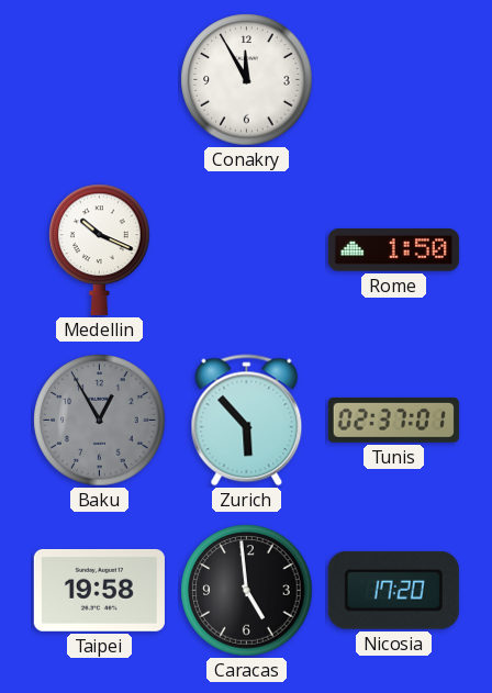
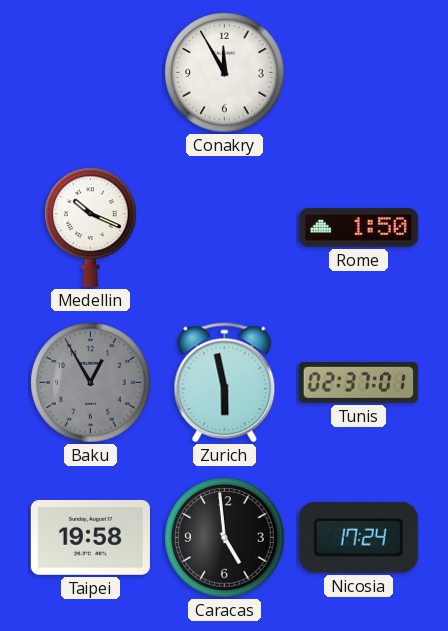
Zurich: 5:53 -> 5:58 (225, 383)
Nicosia: 17:20 -> 17:24 (358, 537)
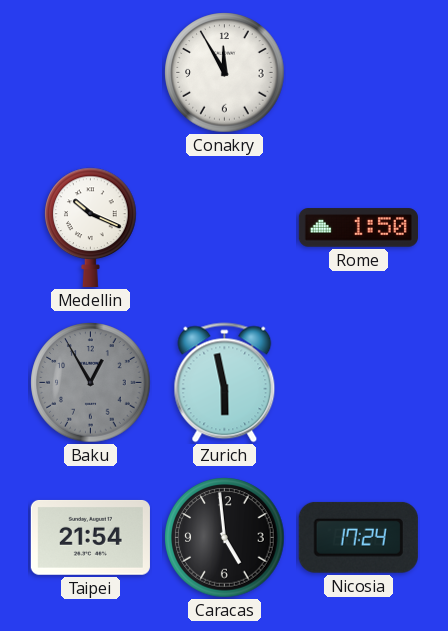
Tunis: 02:37 -> none (358, 382)
Taipei: 19:58 -> 21:54 (90, 537)
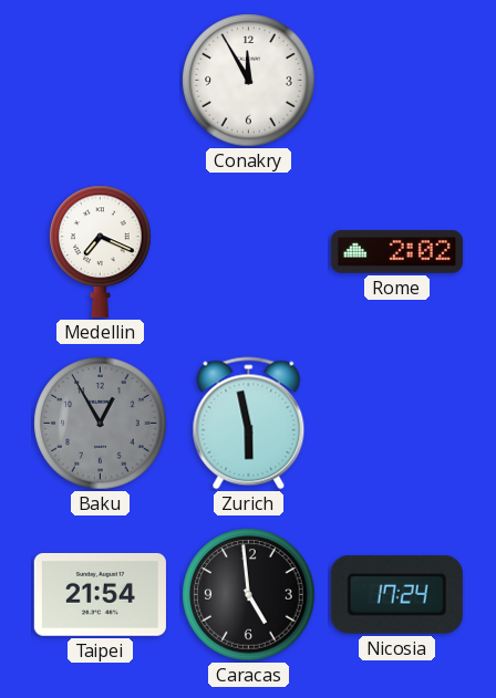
Medellin: 10:19 -> 7:19 (101, 251)
Rome: 1:50 -> 2:02 (396, 252)
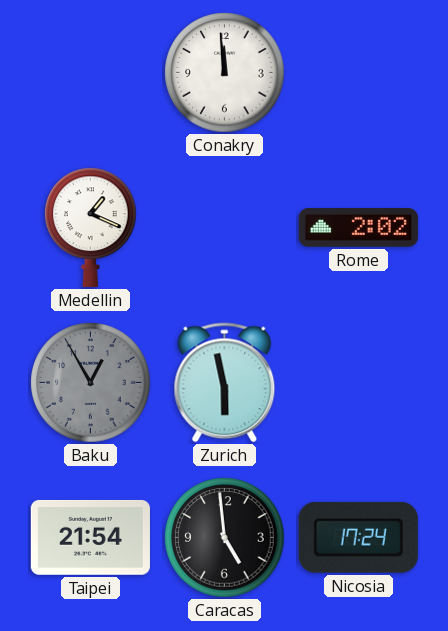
Conakry: 11:55 -> 11:59 (225, 73)
Medellin: 7:19 -> 1:19 (91, 227)
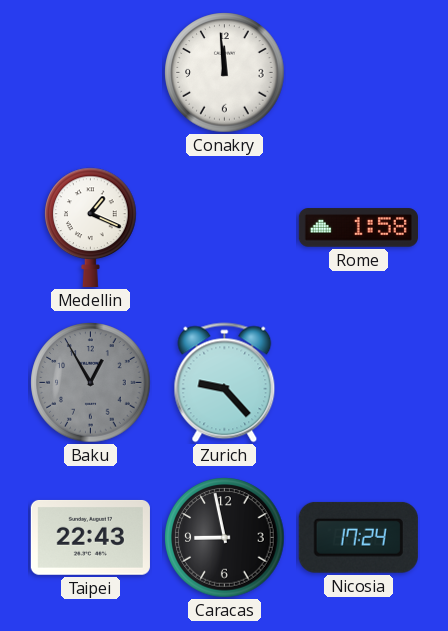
Rome: 2:02 -> 1:58 (358, 228)
Zurich: 5:58 -> 9:23 (225, 383)
Taipei: 21:54 -> 22:43 (90, 537)
Caracas: 4:59 -> 8:58 (225, 538)
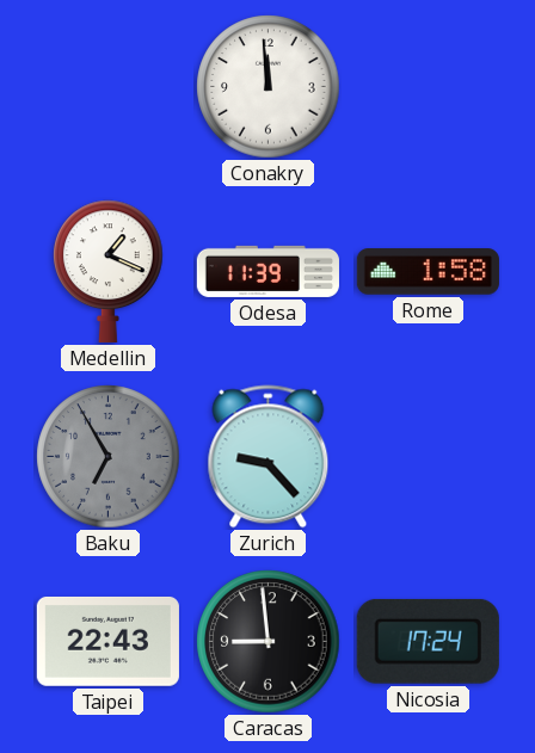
Odesa: none -> 11:39 (267, 271)
Baku: 12:55 -> 6:55 (109, 457)
Caracas: 8:58 -> 8:59 (269, 642)
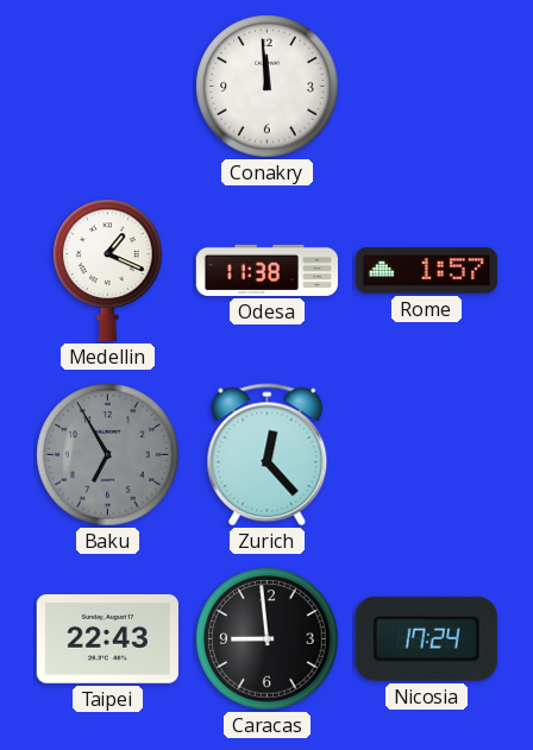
Odesa: 11:39 -> 11:38 (266, 270)
Rome: 1:58 -> 1:57 (426, 271)
Zurich: 9:23 -> 12:23 (268, 455)
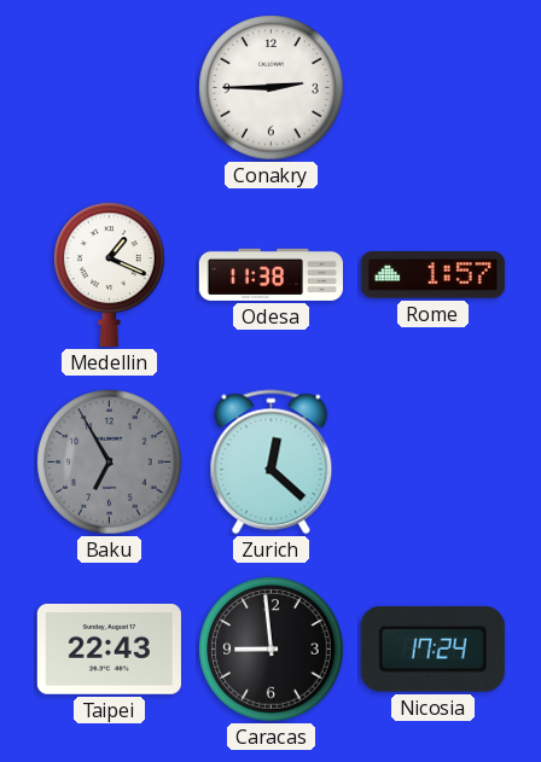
Conakry: 11:59 -> 2:45 (272, 88)
Zurich: 12:23 -> 12:22 (272, 463)
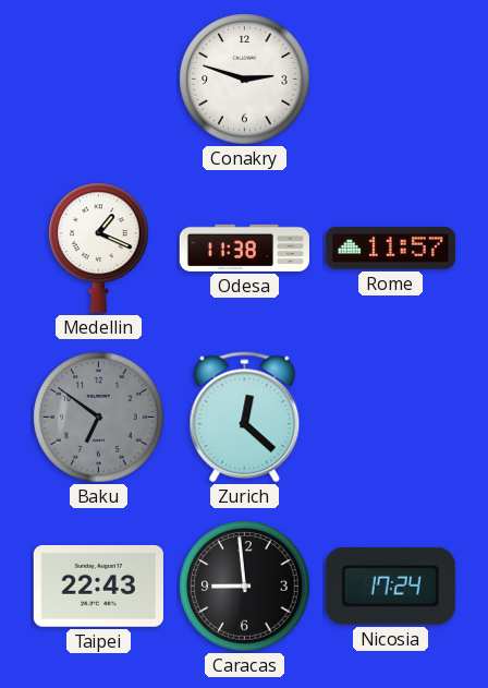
Conakry: 2:45 -> 2:48 (245, 80)
Rome: 1:57 -> 11:57 (390, 249)
Baku: 6:55 -> 6:51 (99, 418)
